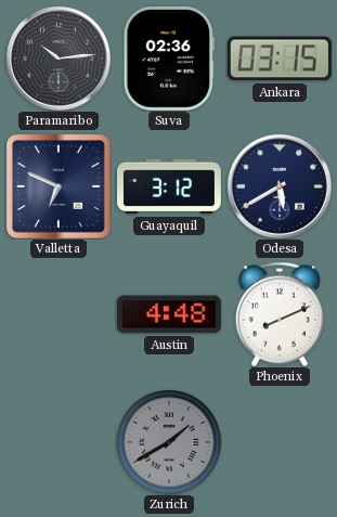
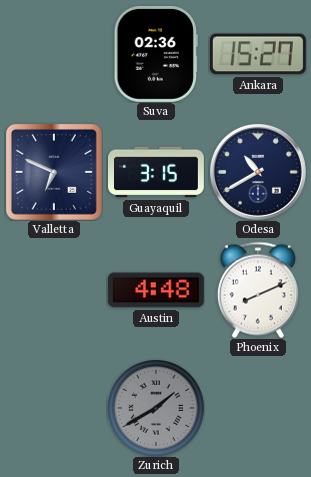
Paramaribo: 10:14 -> none (59, 59)
Ankara: 03:15 -> 15:27 (258, 54)
Guayaquil: 3:12 -> 3:15 (157, 172)
Odesa: 5:40 -> 10:40 (258, 172)
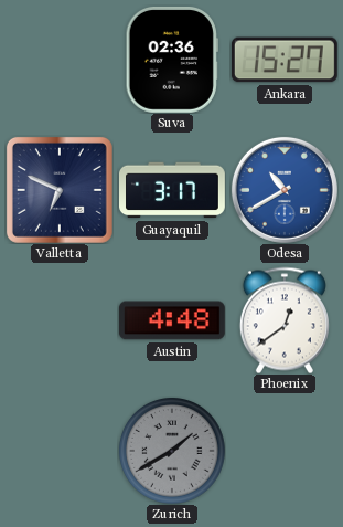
Guayaquil: 3:15 -> 3:17 (173, 190)
Odesa dial: navy -> blue (285, 190)
Phoenix: 8:11 -> 12:39 (285, 320)
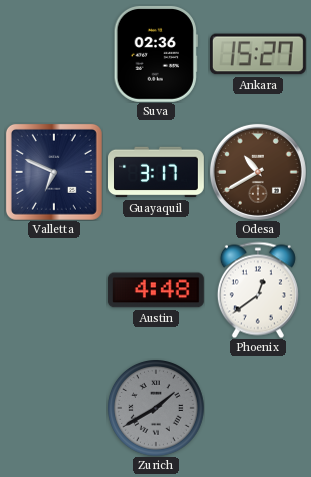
Odesa dial: blue -> brown (258, 172)
